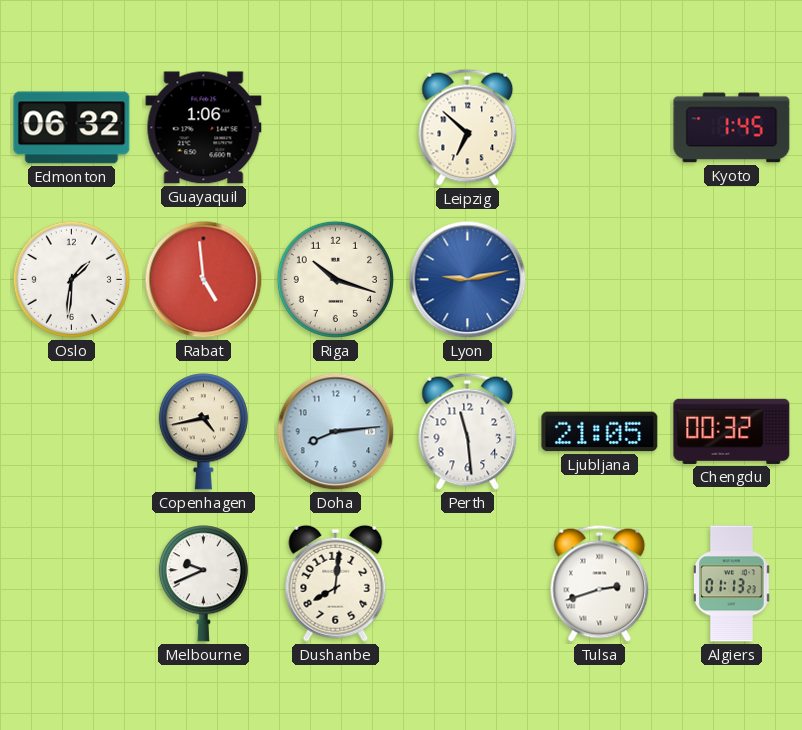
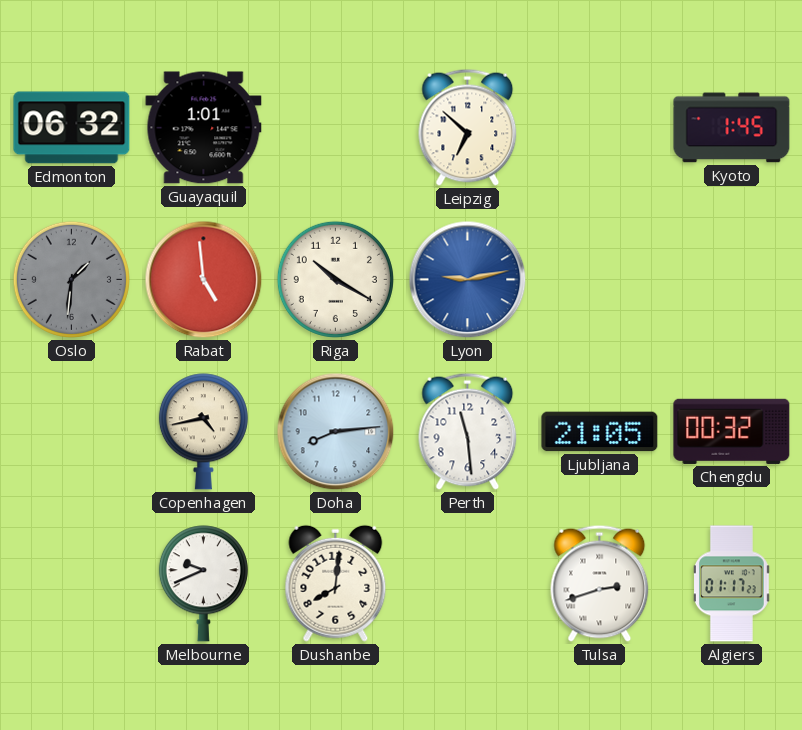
Guayaquil: 1:06 -> 1:01 (204, 128)
Oslo dial: white -> grey (71, 279)
Riga: 10:18 -> 10:20 (335, 279)
Algiers: 01:13 -> 01:17 (732, 584)
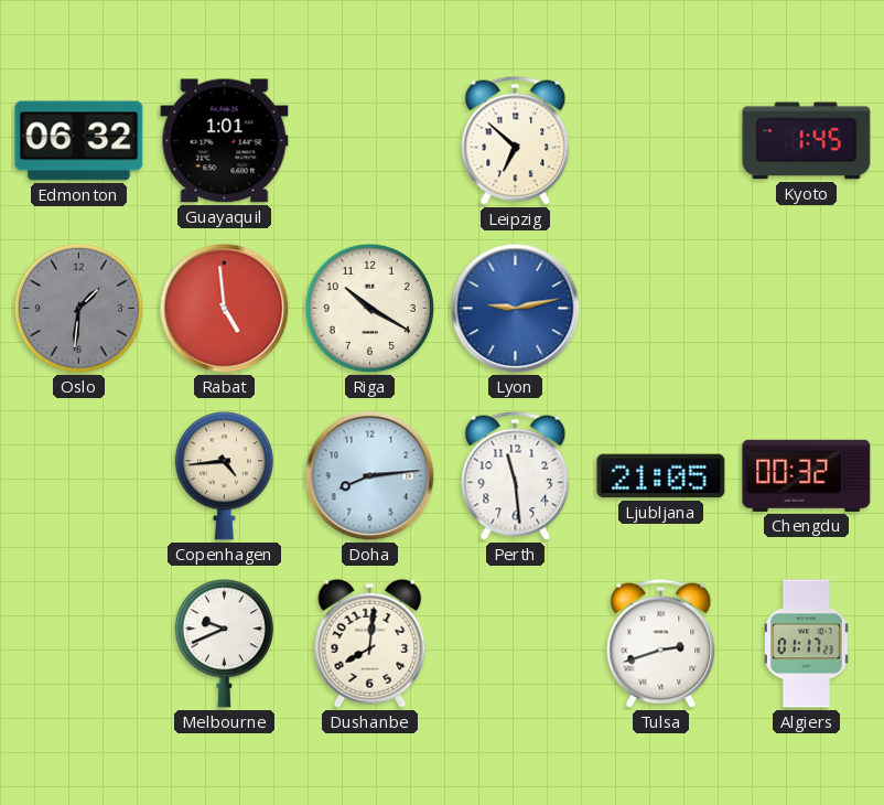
Copenhagen: 4:43 -> 4:44 (224, 476)
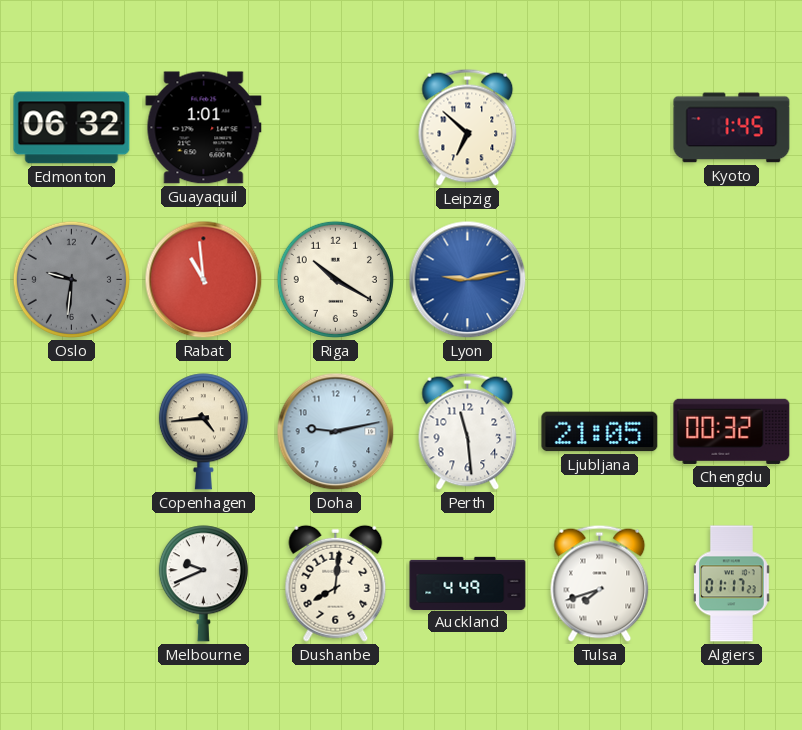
Oslo: 1:31 -> 9:31 (71, 279)
Rabat: 4:59 -> 10:59 (204, 280)
Doha: 8:14 -> 9:13 (336, 432)
Auckland: none -> 4:49 (468, 583)
Tulsa: 2:42 -> 7:42 (600, 583)
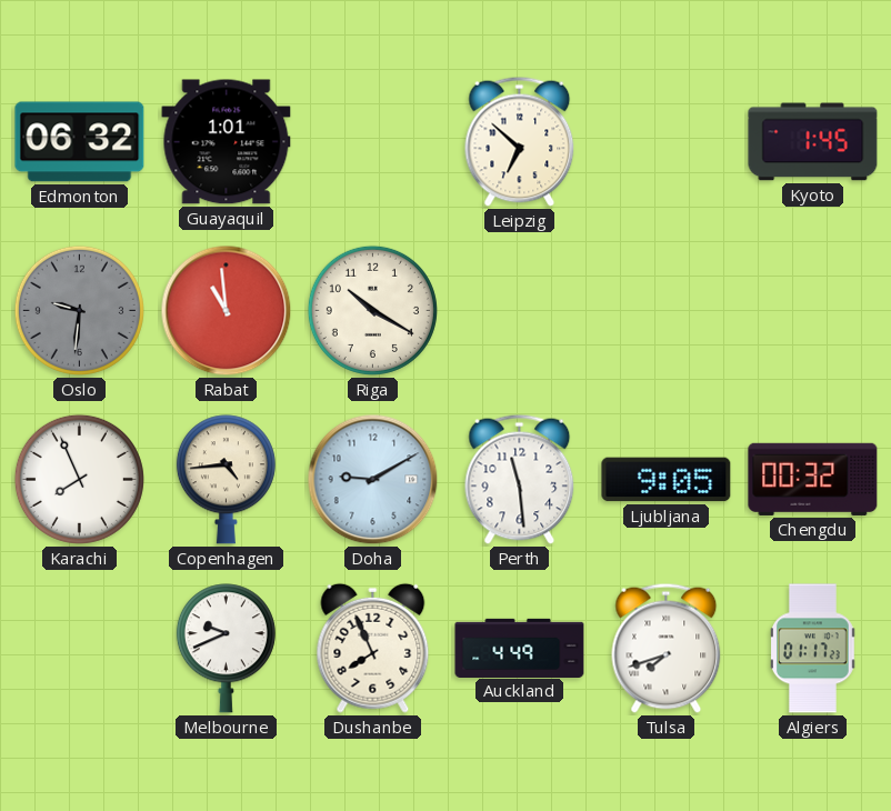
Lyon: 9:13 -> none (468, 280)
Karachi: none -> 7:56 (79, 479)
Doha: 9:13 -> 9:10 (373, 480)
Ljubljana: 21:05 -> 9:05 (667, 480)
Dushanbe: 8:01 -> 7:56 (373, 648)
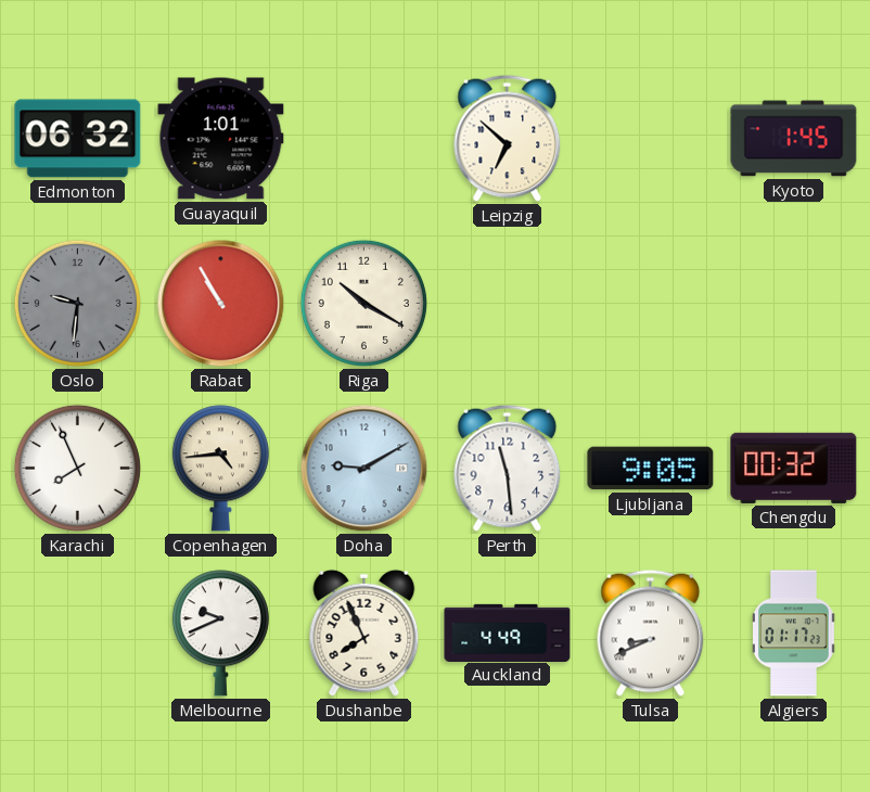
Rabat: 10:59 -> 10:55 (221, 304)
Tulsa: 7:42 -> 8:41 (651, 633)
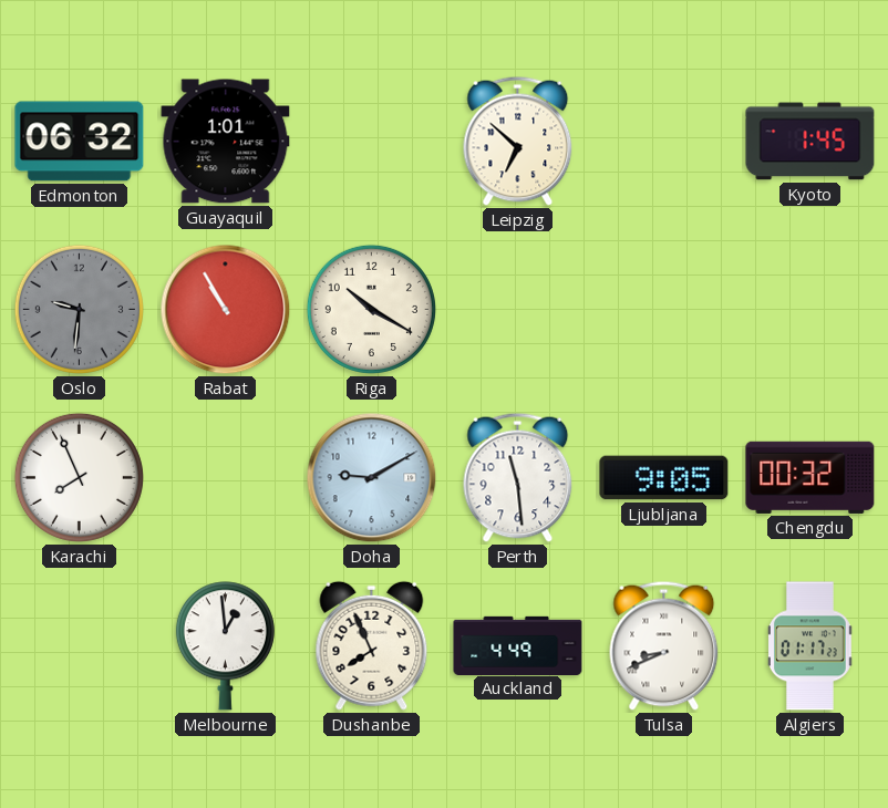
Copenhagen: 4:44 -> none (220, 469)
Melbourne: 9:41 -> 12:59 (225, 646)
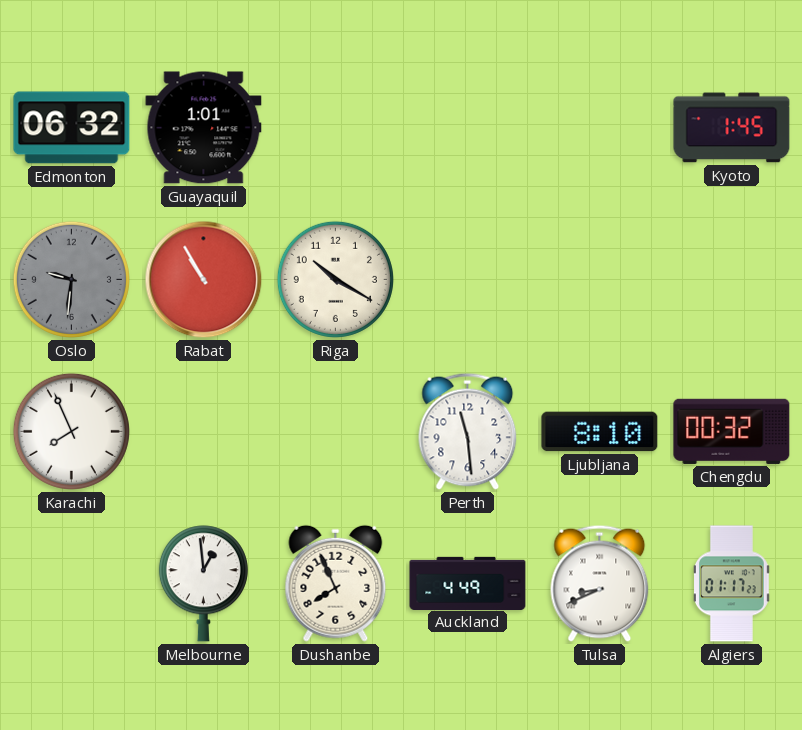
Leipzig: 6:52 -> none (518, 141)
Doha: 9:10 -> none (372, 478)
Ljubljana: 9:05 -> 8:10 (600, 432)
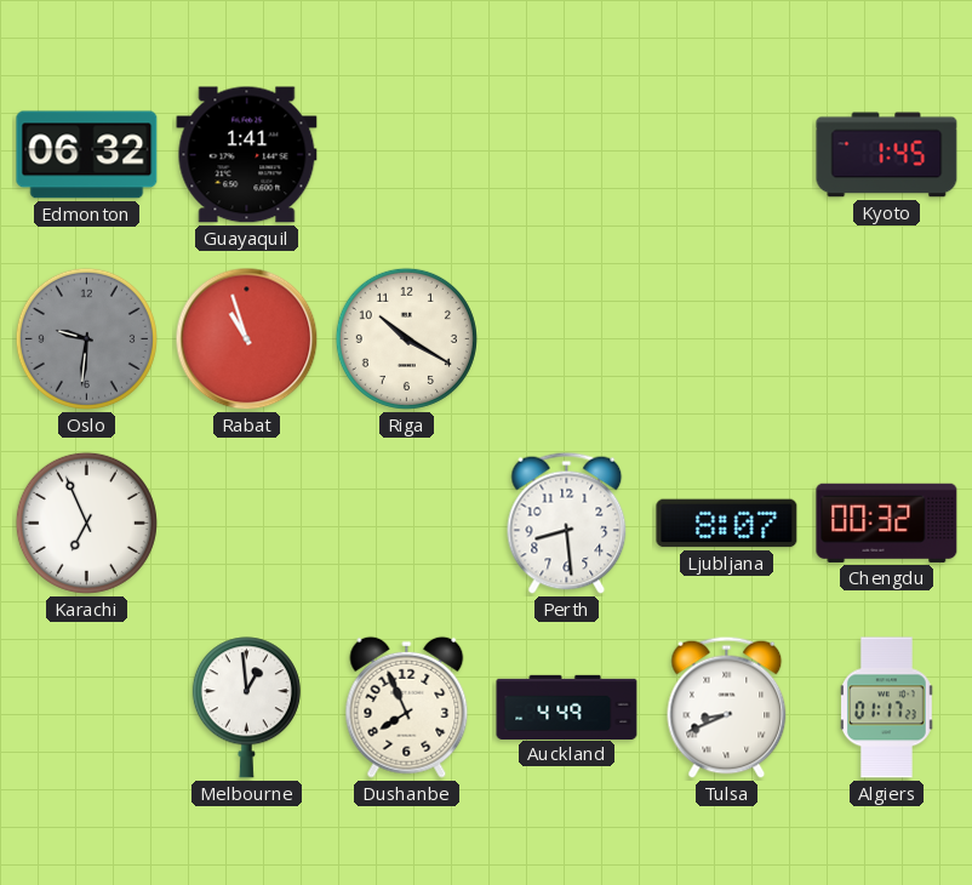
Guayaquil: 1:01 -> 1:41 (247, 155)
Rabat: 10:55 -> 10:57 (247, 339)
Karachi: 7:56 -> 6:56 (86, 523)
Perth: 11:29 -> 8:29 (567, 523)
Ljubljana: 8:10 -> 8:07 (727, 524)
